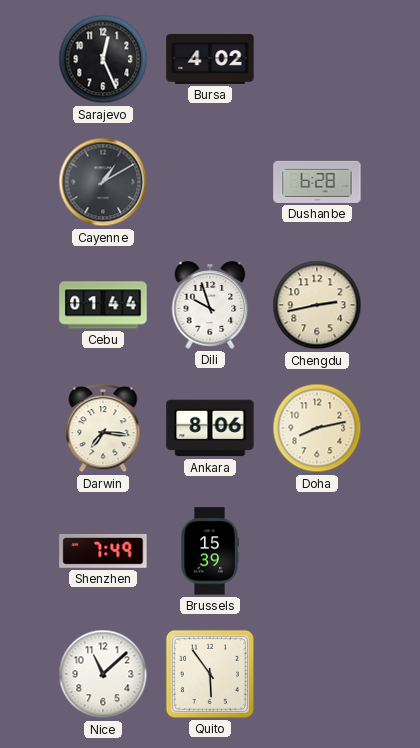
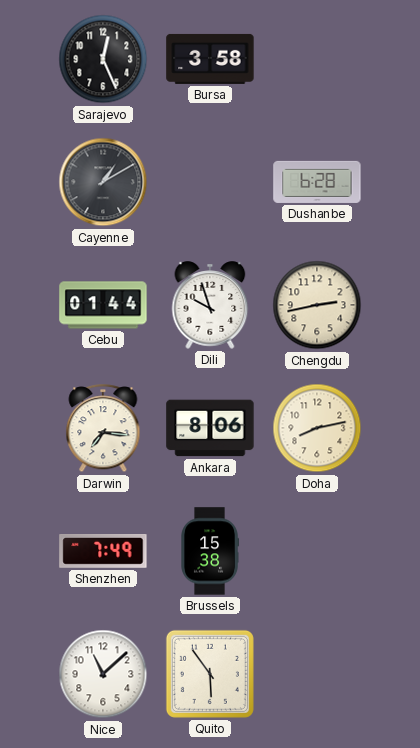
Bursa: 4:02 -> 3:58 (210, 59)
Brussels: 15:39 -> 15:38 (209, 551)
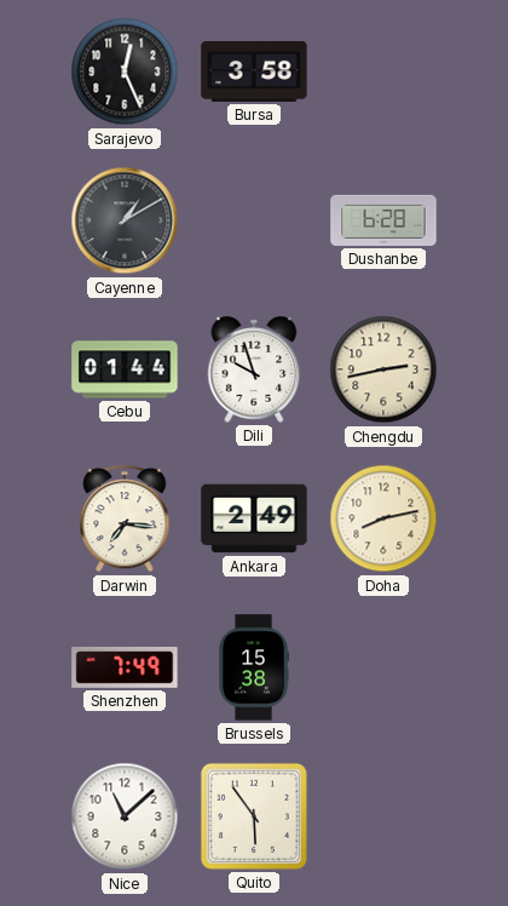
Ankara: 8:06 -> 2:49 (254, 518)
